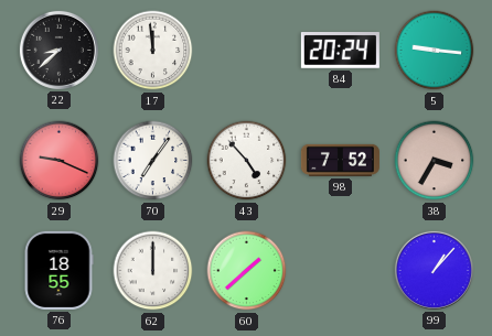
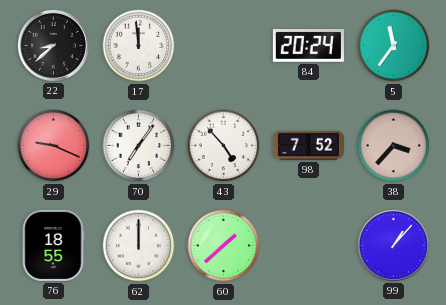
5: 9:16 -> 11:36 (394, 46)
38: 3:35 -> 3:37 (394, 146)
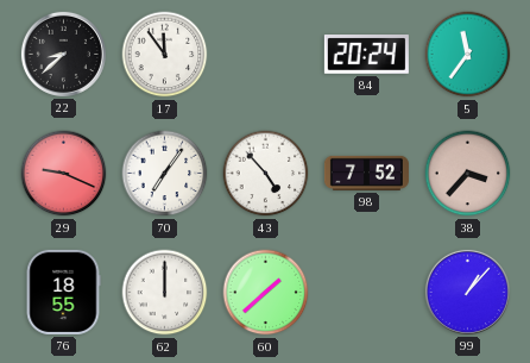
17: 11:59 -> 11:54 (165, 55)
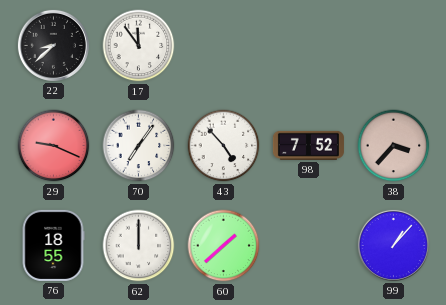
84: 20:24 -> none (366, 55)
5: 11:36 -> none (468, 55)
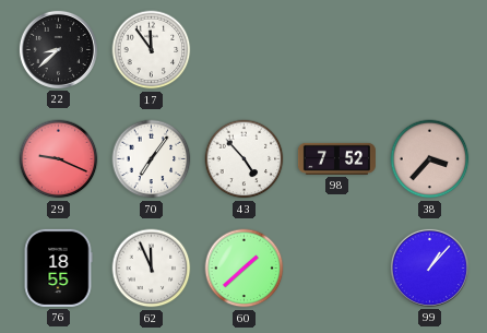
62: 12:00 -> 11:56 (152, 269)
